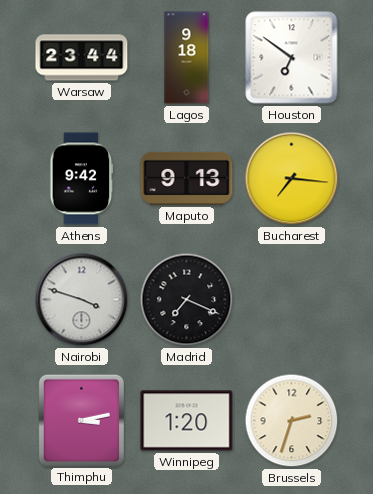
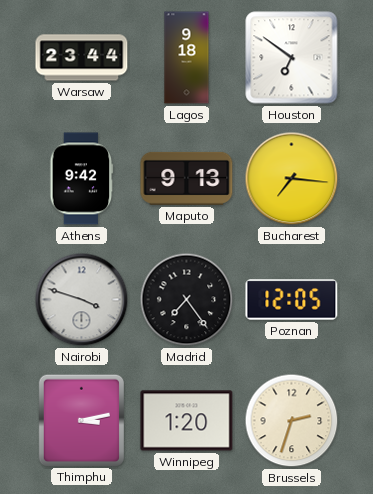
Madrid: 7:19 -> 7:24 (187, 300)
Poznan: none -> 12:05 (292, 300)
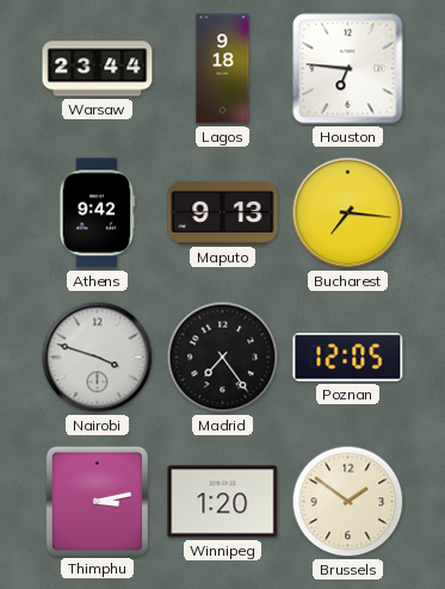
Houston: 6:51 -> 6:46 (348, 69)
Brussels: 2:33 -> 1:51 (348, 502)
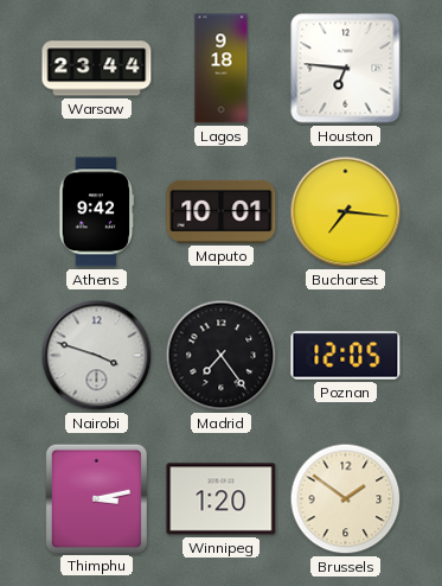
Maputo: 9:13 -> 10:01 (222, 211)
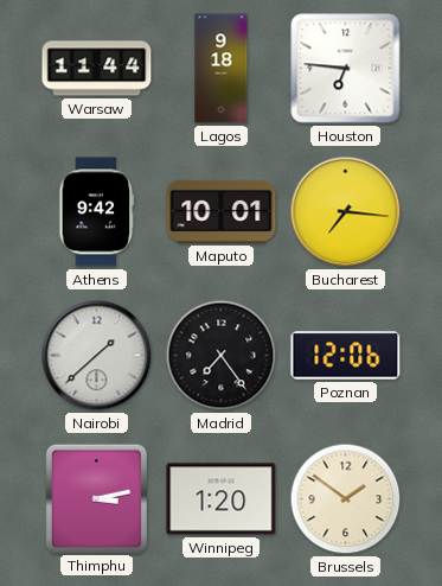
Warsaw: 23:44 -> 11:44 (97, 69)
Nairobi: 3:48 -> 1:38 (97, 356)
Poznan: 12:05 -> 12:06 (346, 356)
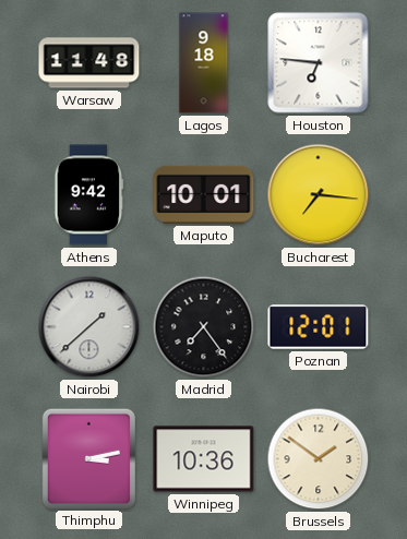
Warsaw: 11:44 -> 11:48 (89, 63)
Poznan: 12:06 -> 12:01 (319, 327)
Winnipeg: 1:20 -> 10:36 (204, 459)
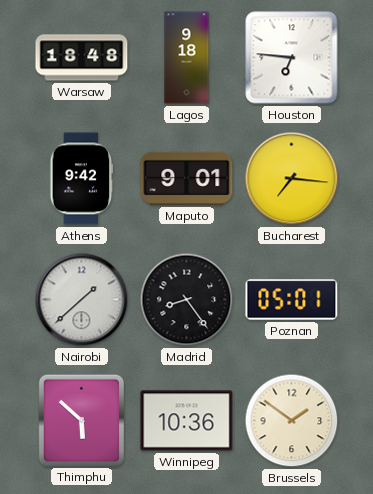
Warsaw: 11:48 -> 18:48 (82, 58)
Maputo: 10:01 -> 9:01 (187, 178)
Madrid: 7:24 -> 8:24 (187, 300)
Poznan: 12:01 -> 05:01 (292, 300)
Thimphu: 3:13 -> 5:52 (81, 420)
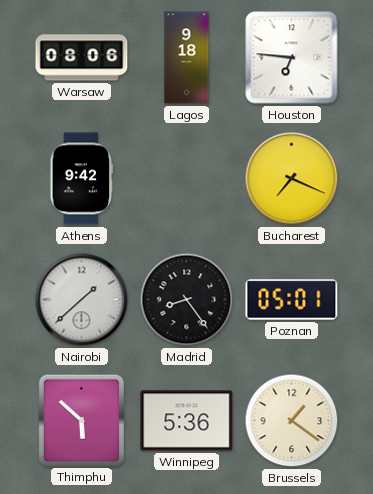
Warsaw: 18:48 -> 08:06 (82, 58)
Maputo: 9:01 -> none (187, 178)
Bucharest: 7:16 -> 7:19 (292, 179)
Winnipeg: 10:36 -> 5:36 (187, 421)
Brussels: 1:51 -> 1:21 (292, 421)
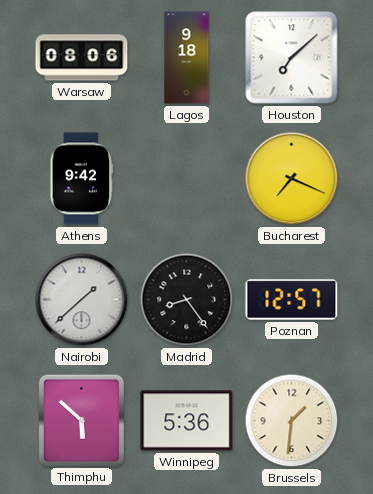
Houston: 6:46 -> 7:08 (292, 58)
Poznan: 05:01 -> 12:57 (292, 300)
Brussels: 1:21 -> 1:31 (292, 421)
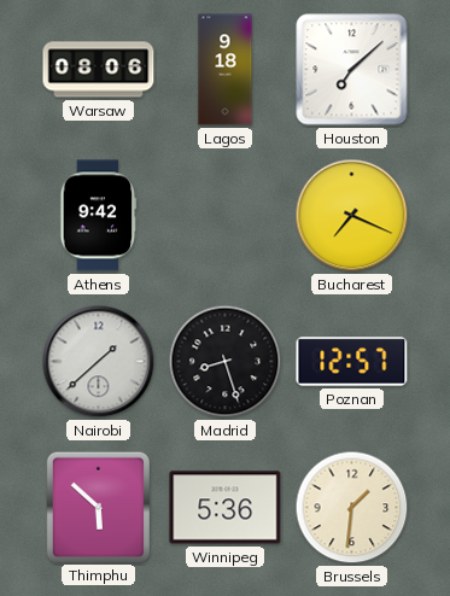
Madrid: 8:24 -> 8:27 (226, 362)
